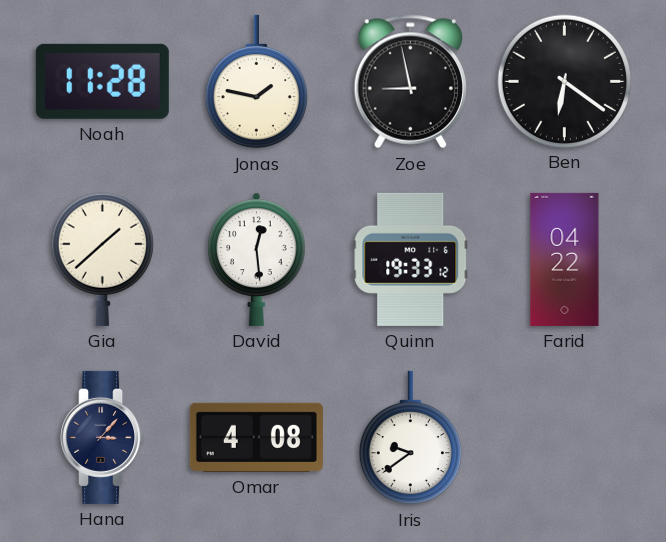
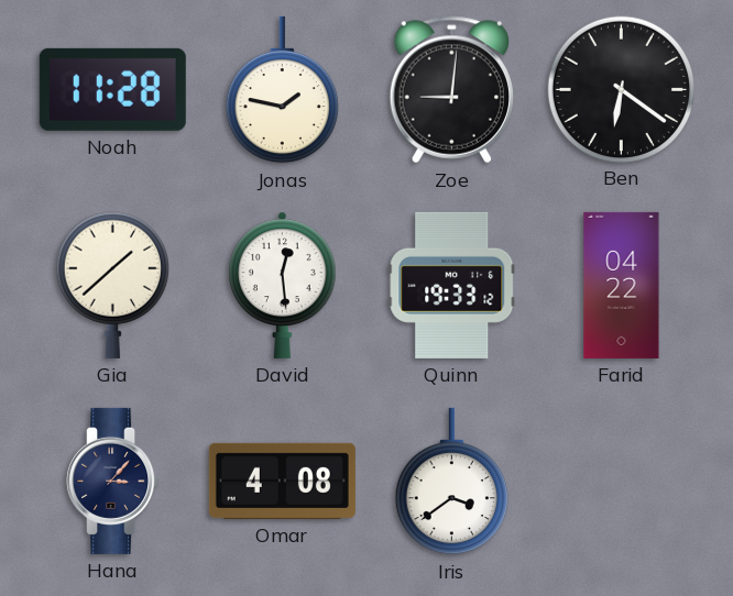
Zoe: 8:58 -> 9:01 (451, 90)
Iris: 9:39 -> 3:39 (451, 482)
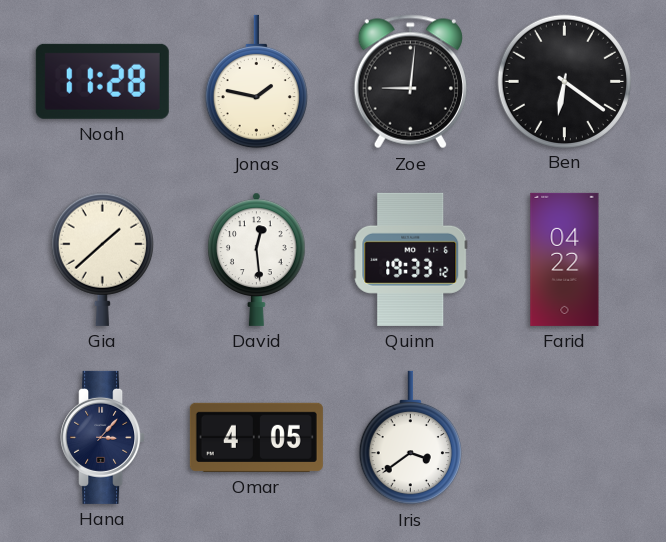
Omar: 4:08 -> 4:05 (256, 437)
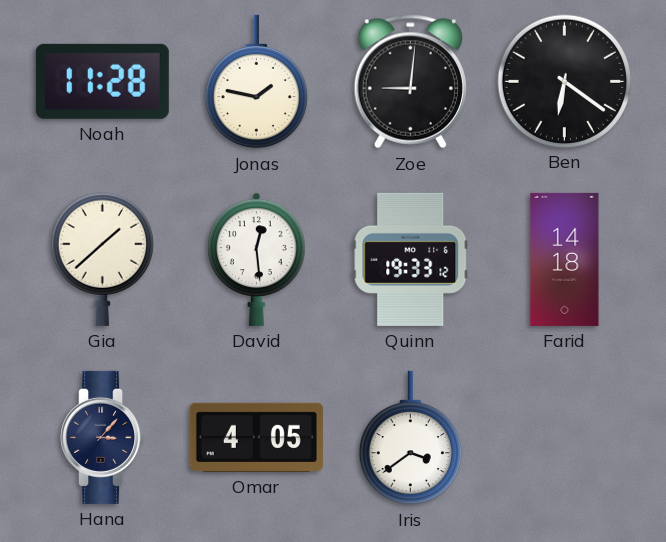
Farid: 04:22 -> 14:18 (565, 259)
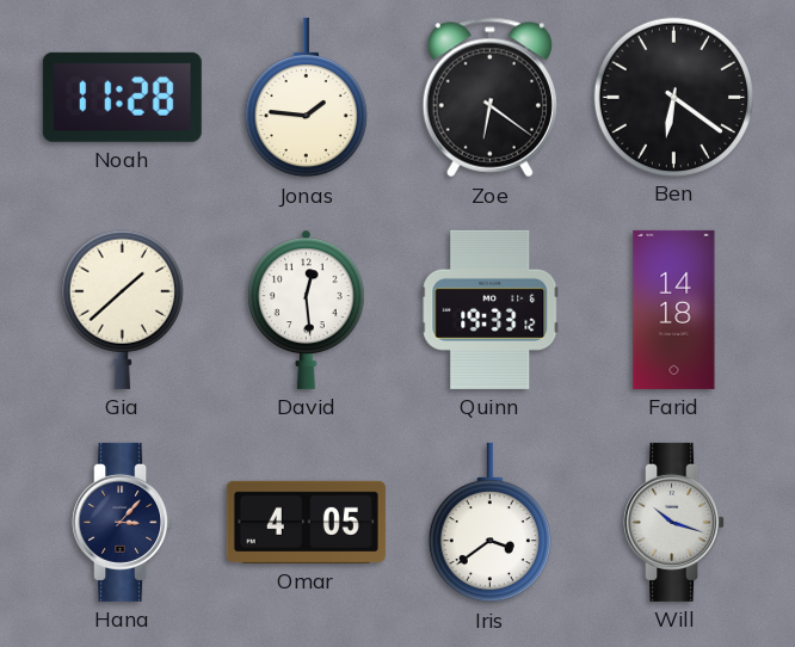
Jonas: 1:47 -> 1:46 (306, 98)
Zoe: 9:01 -> 6:21 (489, 98)
Will: none -> 10:18 (674, 522)
